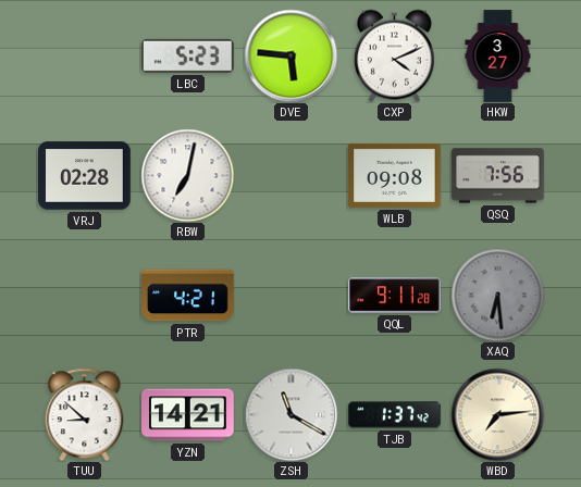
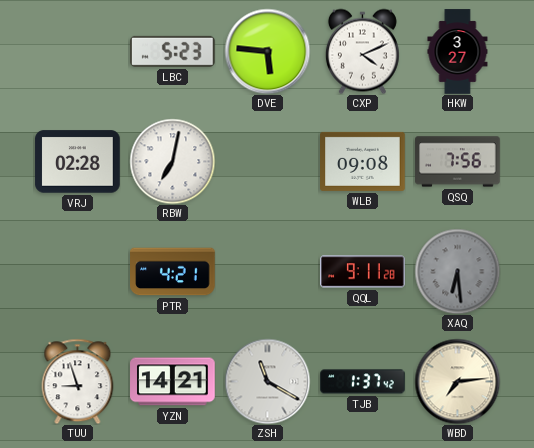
TUU: 8:52 -> 8:57 (78, 381)
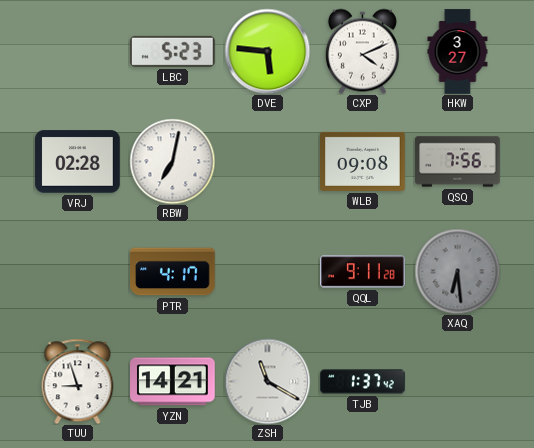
PTR: 4:21 -> 4:17 (173, 272)
WBD: 7:14 -> none (457, 381)
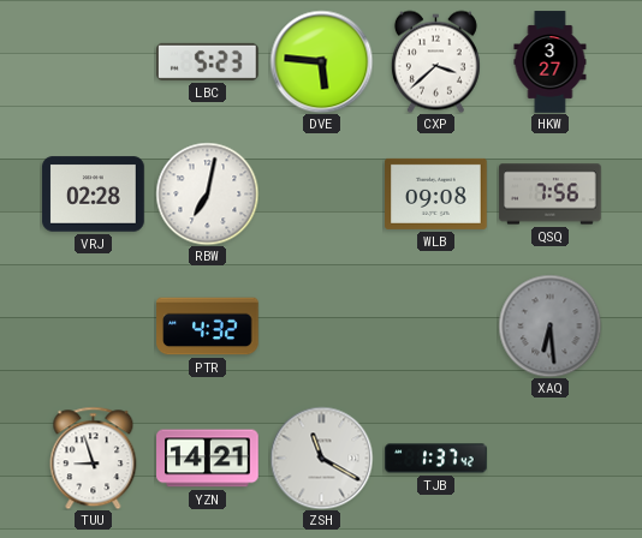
CXP: 4:11 -> 3:38 (435, 61)
PTR: 4:17 -> 4:32 (208, 327)
QQL: 9:11 -> none (363, 272)
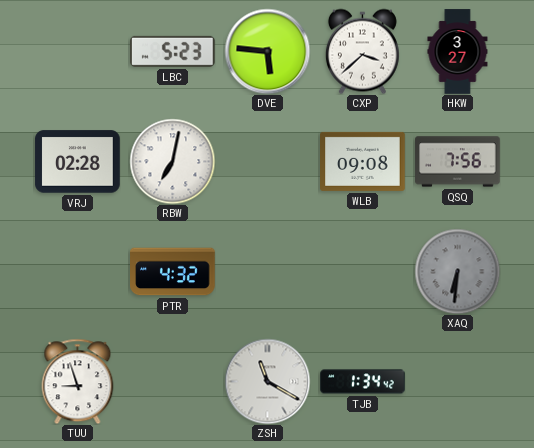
XAQ: 6:29 -> 6:31 (457, 271)
YZN: 14:21 -> none (208, 459)
TJB: 1:37 -> 1:34 (363, 382)
